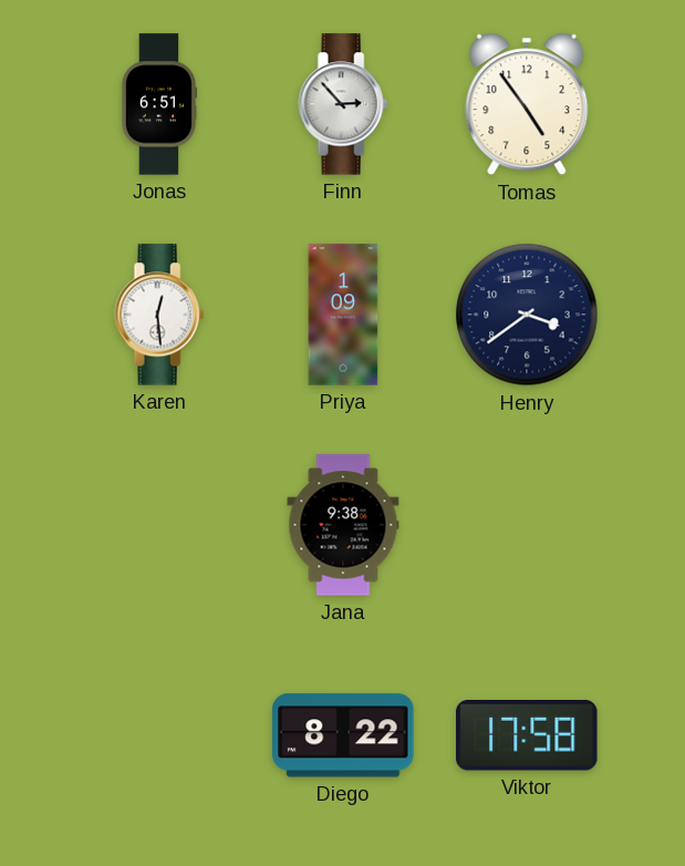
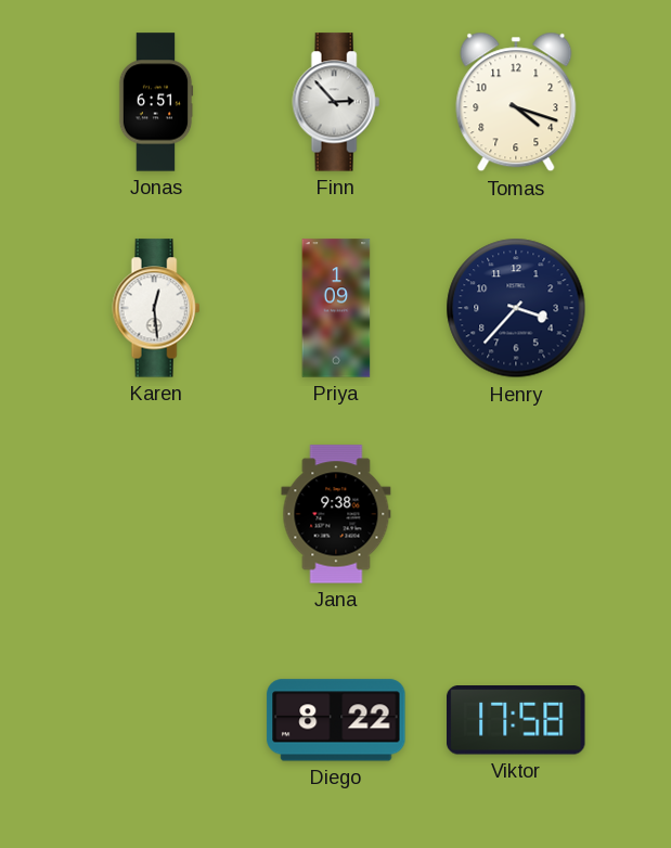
Tomas: 4:54 -> 4:18 (516, 102)
Henry: 3:39 -> 3:37 (516, 308)
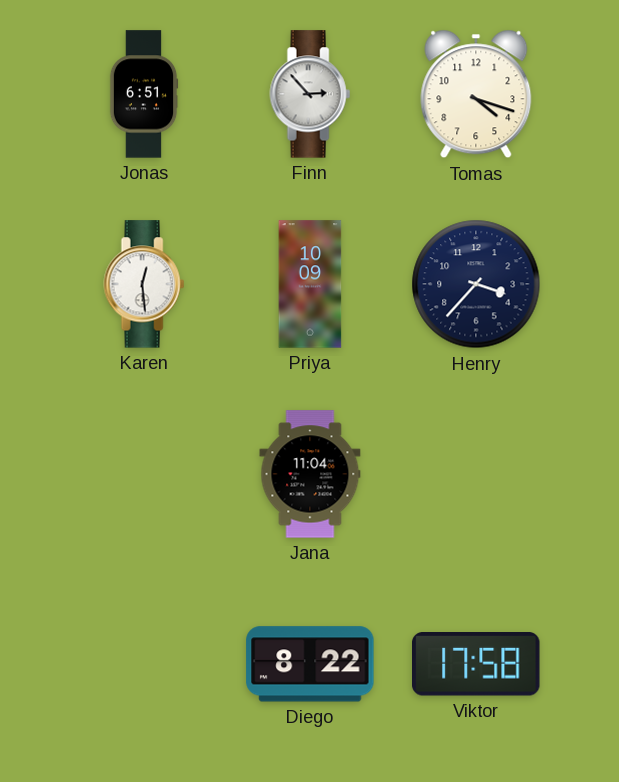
Priya: 1:09 -> 10:09 (310, 284)
Jana: 9:38 -> 11:04 (310, 474)
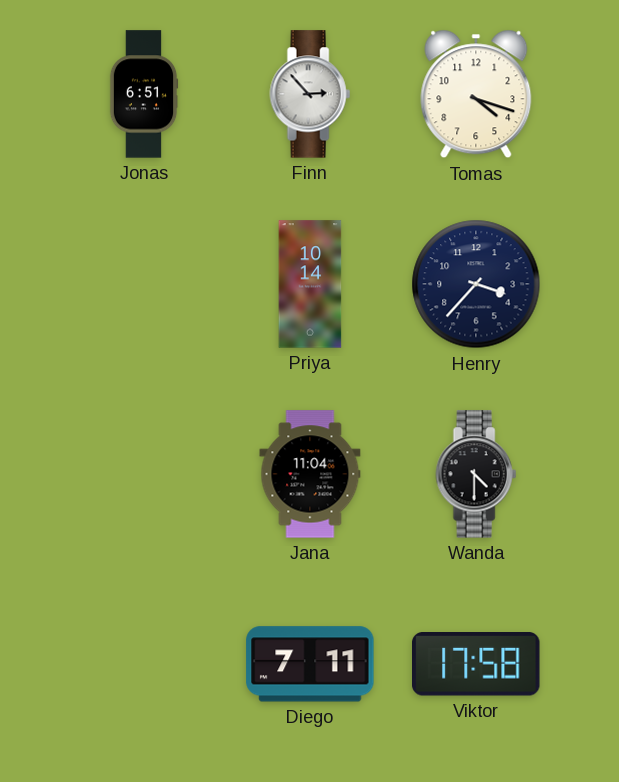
Karen: 12:29 -> none (144, 284)
Priya: 10:09 -> 10:14 (310, 284)
Wanda: none -> 4:30 (476, 474)
Diego: 8:22 -> 7:11 (310, 664)
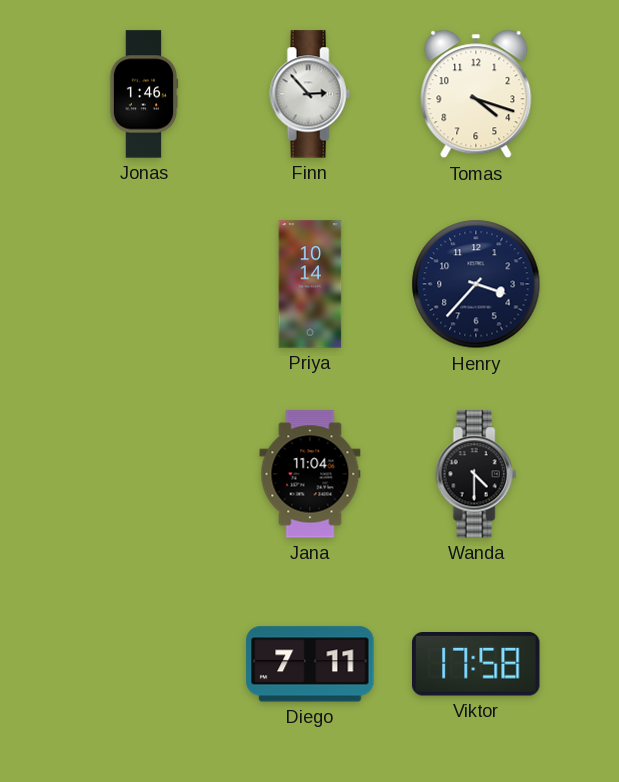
Jonas: 6:51 -> 1:46 (144, 94)
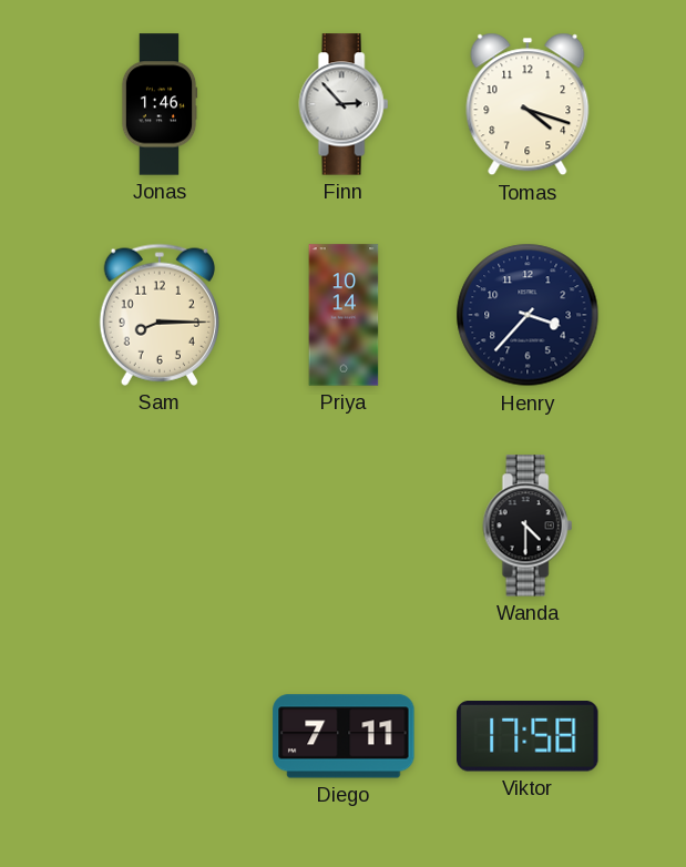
Sam: none -> 8:15 (160, 315)
Jana: 11:04 -> none (310, 474)
